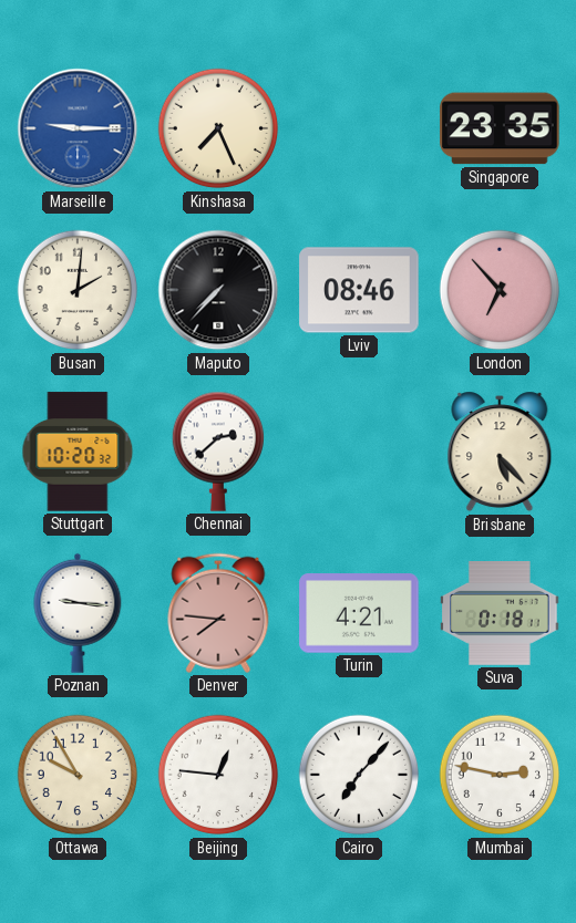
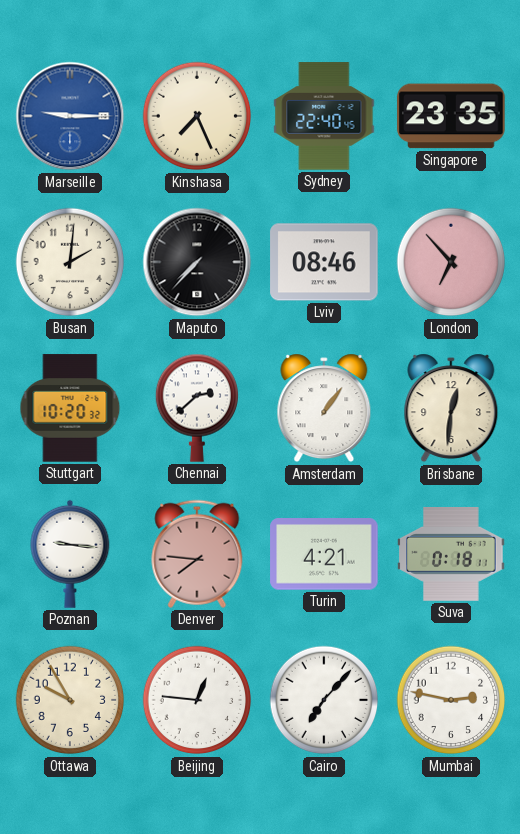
Sydney: none -> 22:40 (324, 116)
Amsterdam: none -> 1:06 (324, 408)
Brisbane: 5:23 -> 12:31 (451, 408)
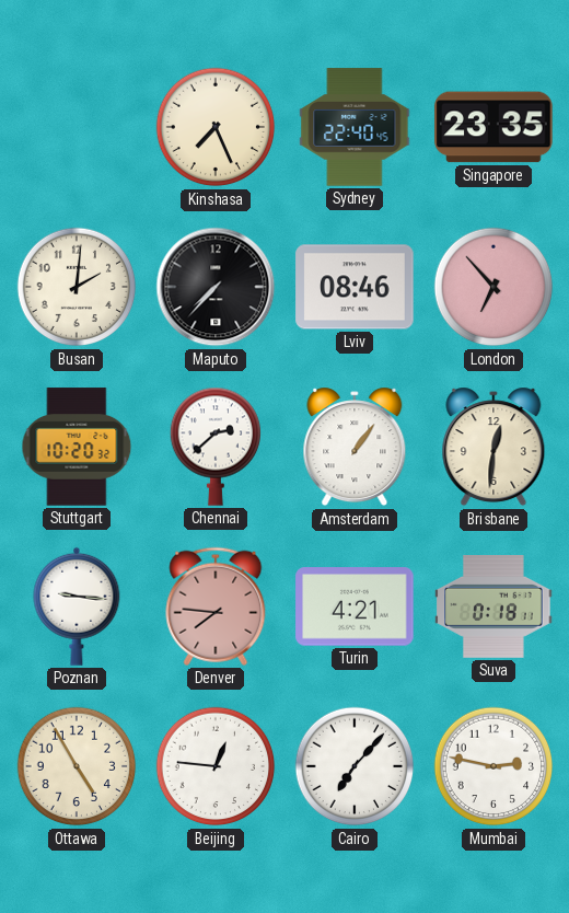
Marseille: 9:15 -> none (70, 116)
Ottawa: 9:55 -> 4:55 (77, 766)
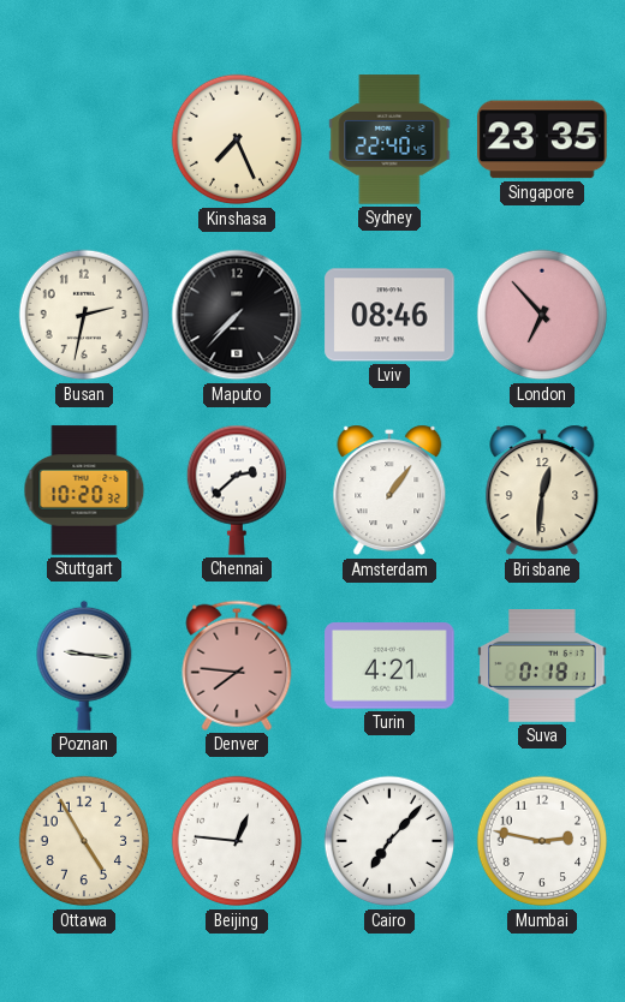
Busan: 2:01 -> 2:32 (84, 315)
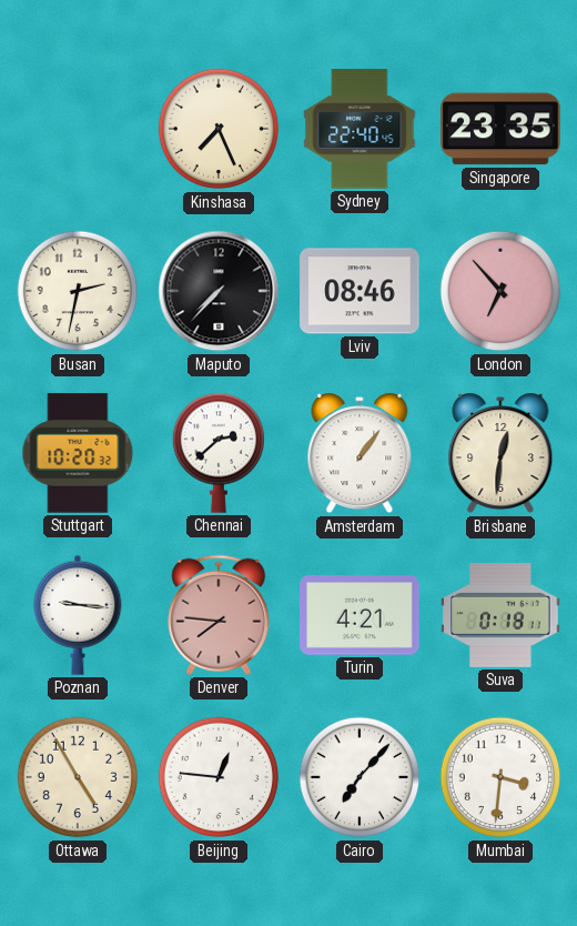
Mumbai: 2:47 -> 3:31 (500, 777)
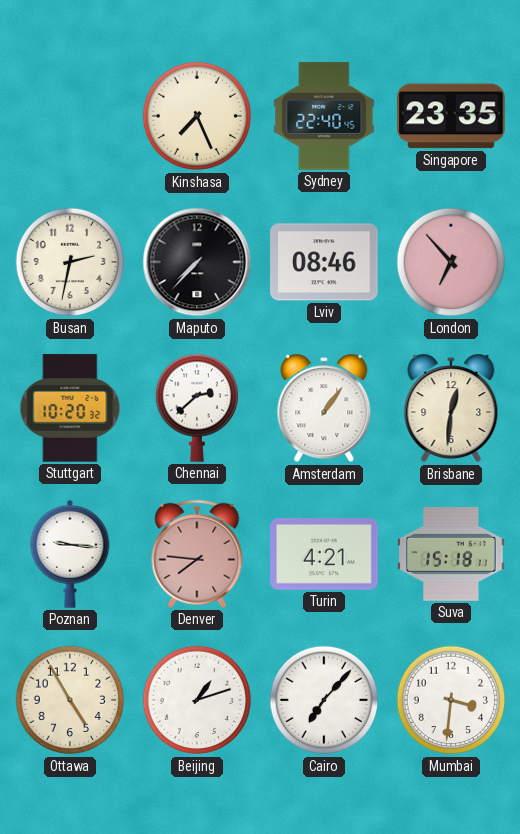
Suva: 0:18 -> 15:18 (451, 555)
Beijing: 12:46 -> 1:12 (197, 700)
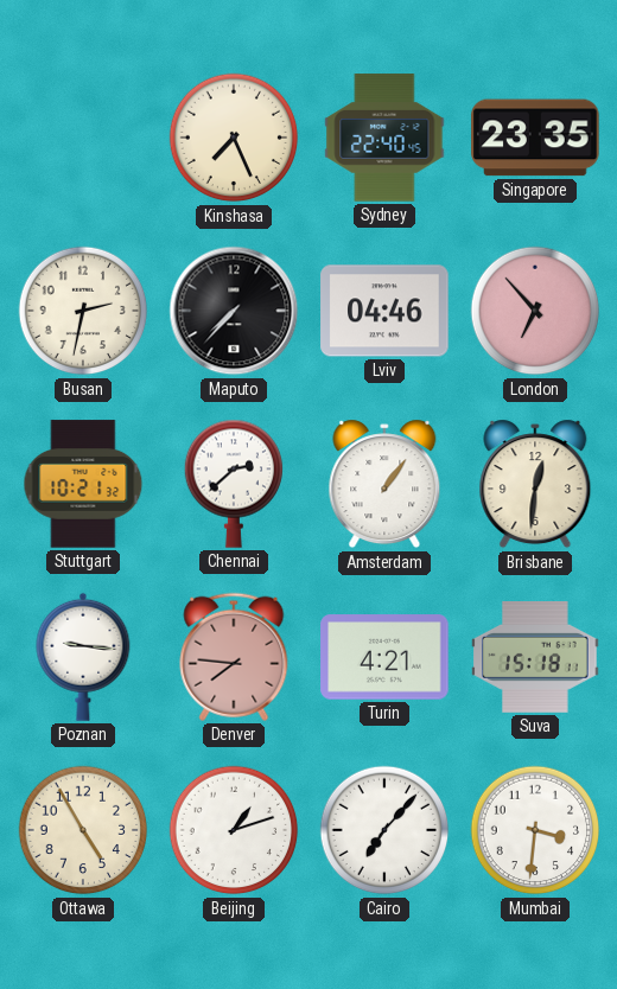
Lviv: 08:46 -> 04:46 (384, 311)
Stuttgart: 10:20 -> 10:21 (83, 484)
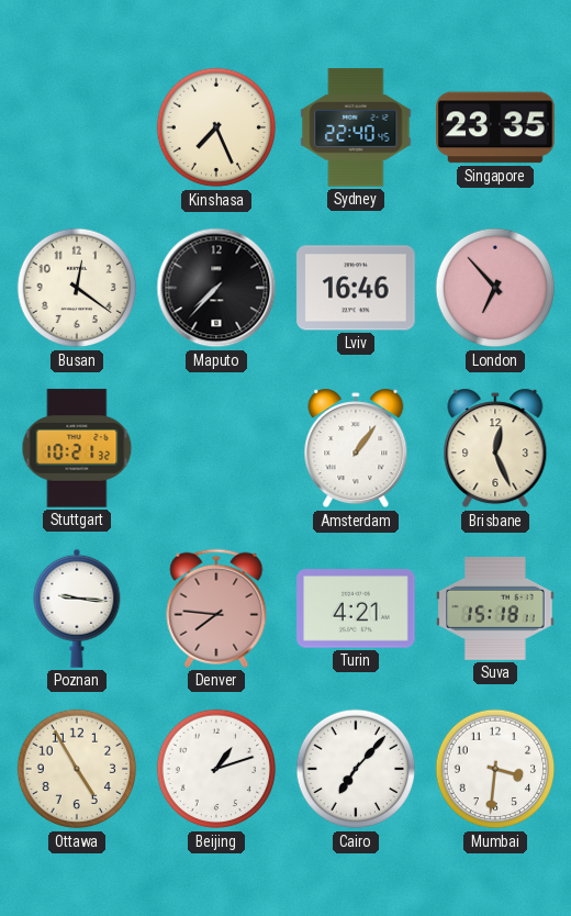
Busan: 2:32 -> 12:21 (77, 288)
Lviv: 04:46 -> 16:46 (356, 288)
Chennai: 2:38 -> none (233, 484)
Brisbane: 12:31 -> 12:26 (495, 448)
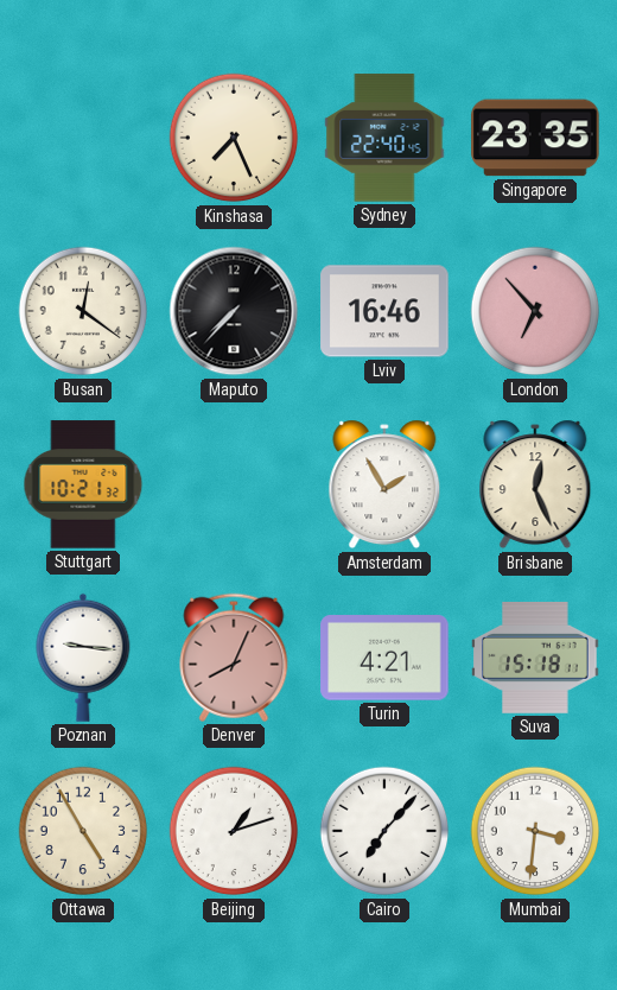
Amsterdam: 1:06 -> 1:55 (384, 484)
Denver: 7:46 -> 8:04 (234, 658)
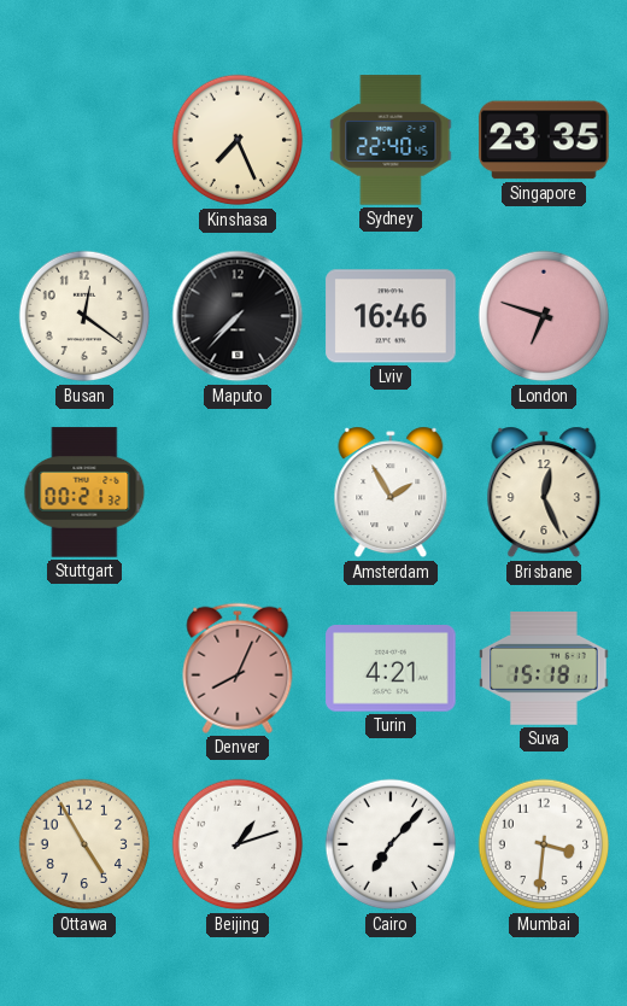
London: 6:53 -> 6:48 (544, 316)
Stuttgart: 10:21 -> 00:21 (84, 492)
Poznan: 9:16 -> none (83, 658)
